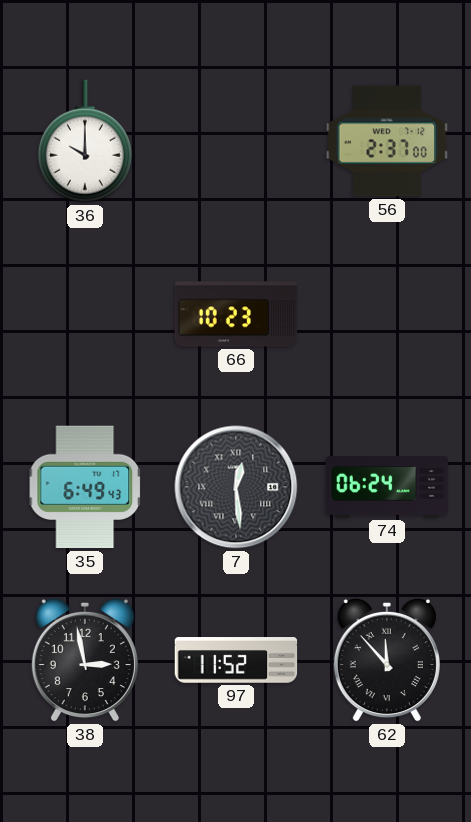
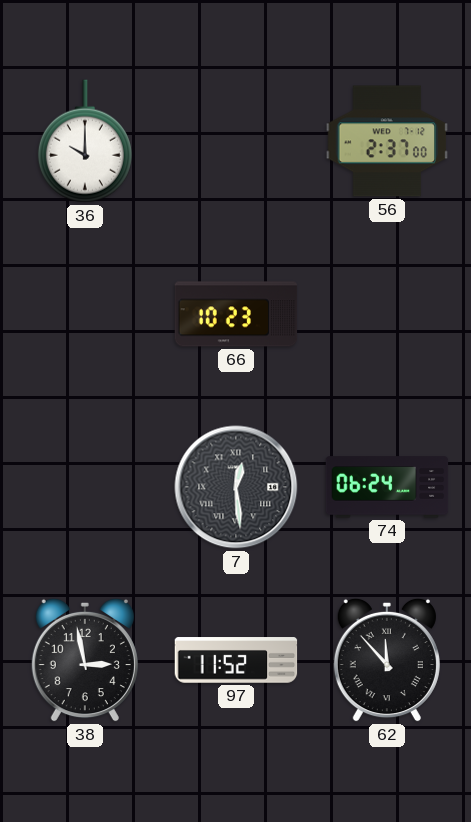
35: 6:49 -> none (84, 487)
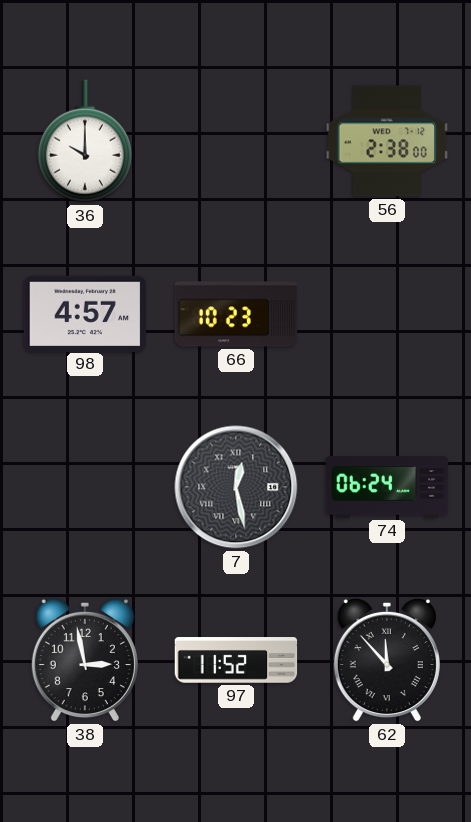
56: 2:37 -> 2:38 (387, 141)
98: none -> 4:57 (85, 313)
7: 12:29 -> 12:28 (236, 487)
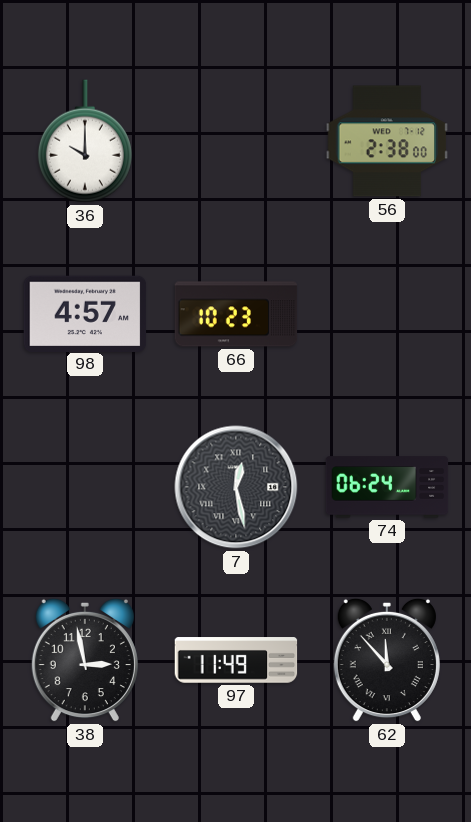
97: 11:52 -> 11:49 (236, 660)
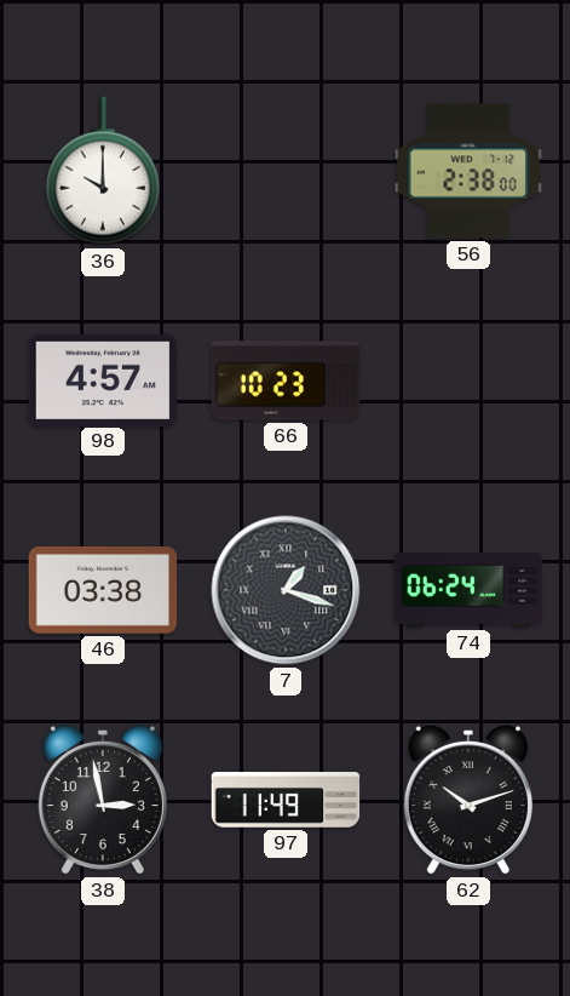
46: none -> 03:38 (103, 590)
7: 12:28 -> 1:18 (286, 590)
62: 11:53 -> 10:12 (468, 800)
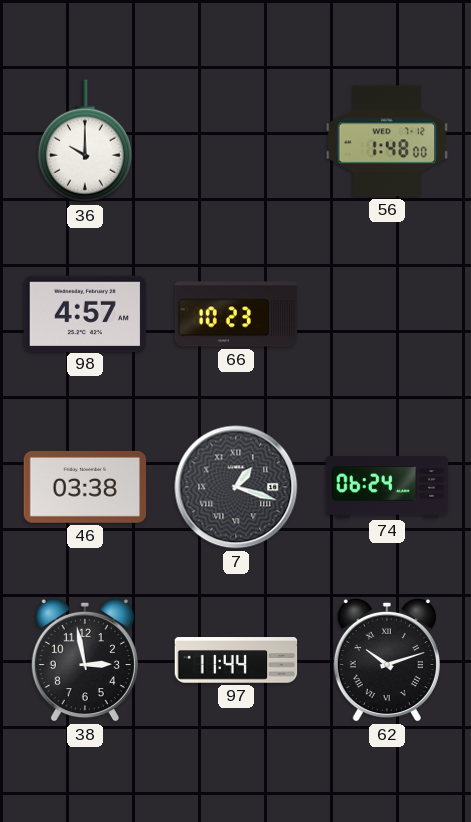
56: 2:38 -> 1:48 (387, 141)
97: 11:49 -> 11:44 (236, 660)
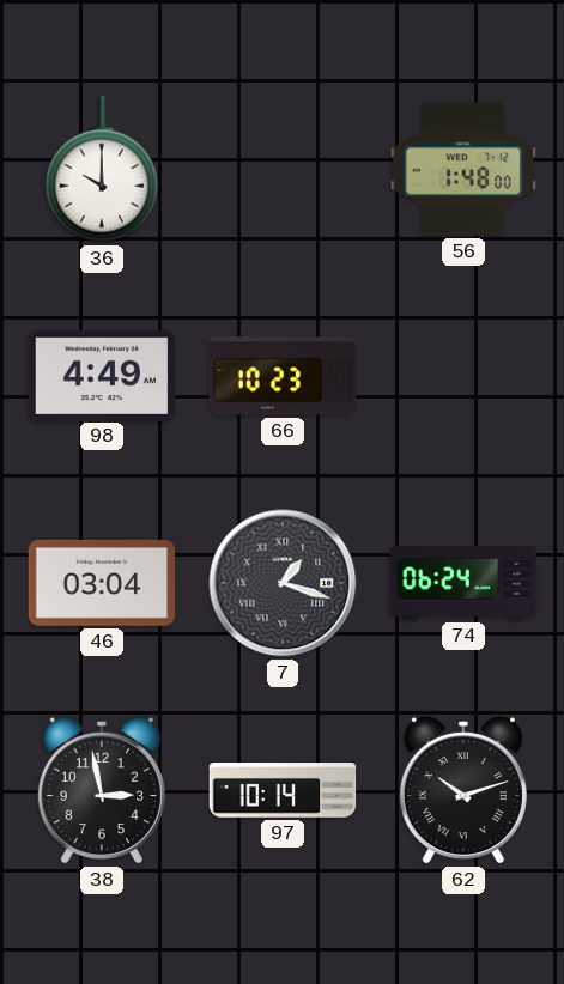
98: 4:57 -> 4:49 (102, 375)
46: 03:38 -> 03:04 (102, 583)
97: 11:44 -> 10:14 (283, 790)
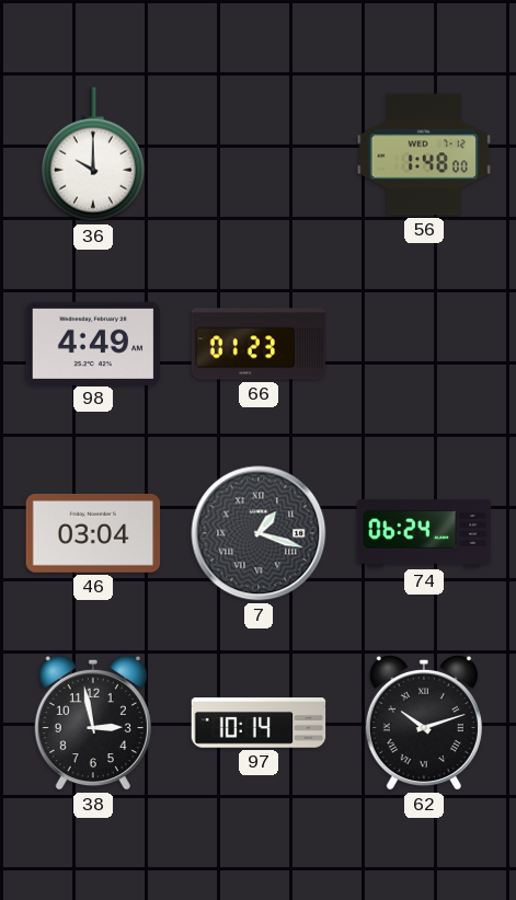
66: 10:23 -> 01:23 (259, 344)
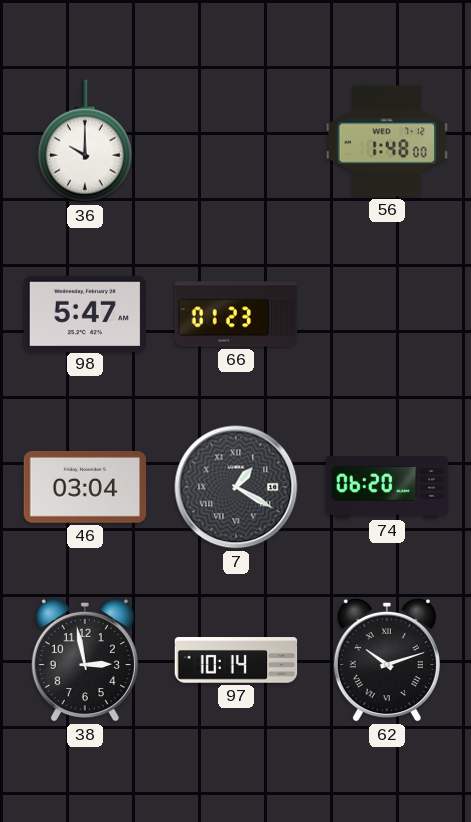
98: 4:49 -> 5:47 (85, 313)
7: 1:18 -> 1:20 (236, 487)
74: 06:24 -> 06:20 (387, 487)
